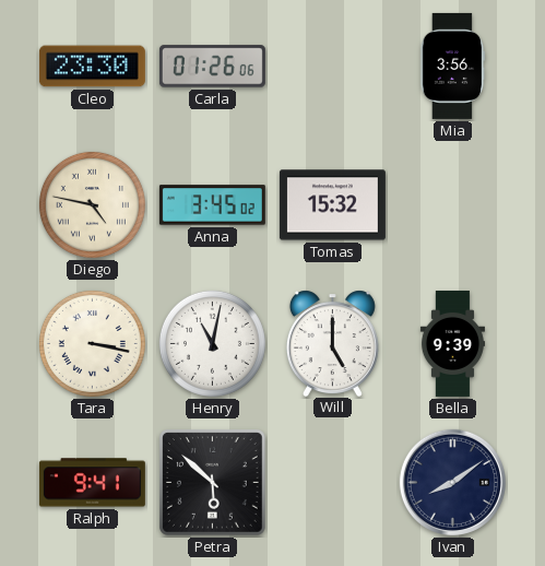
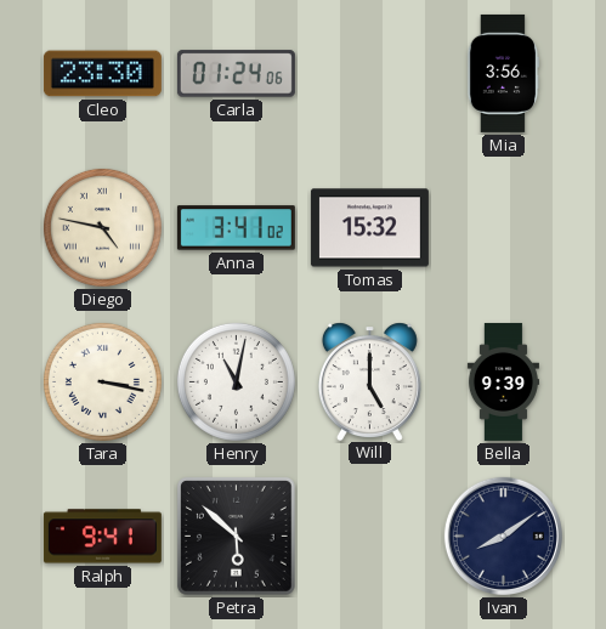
Carla: 01:26 -> 01:24 (236, 74)
Anna: 3:45 -> 3:41 (236, 228)
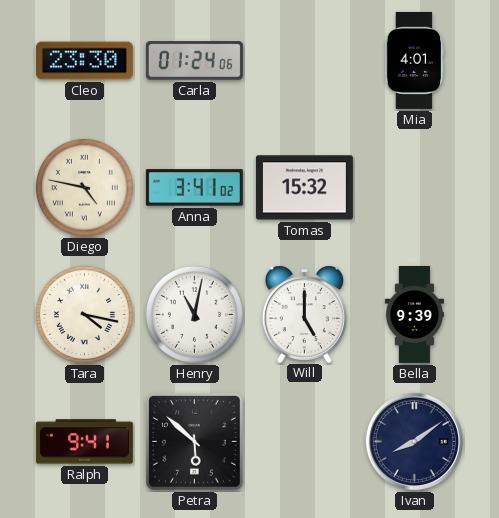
Mia: 3:56 -> 4:01 (414, 60)
Tara: 3:17 -> 4:17 (84, 314)
